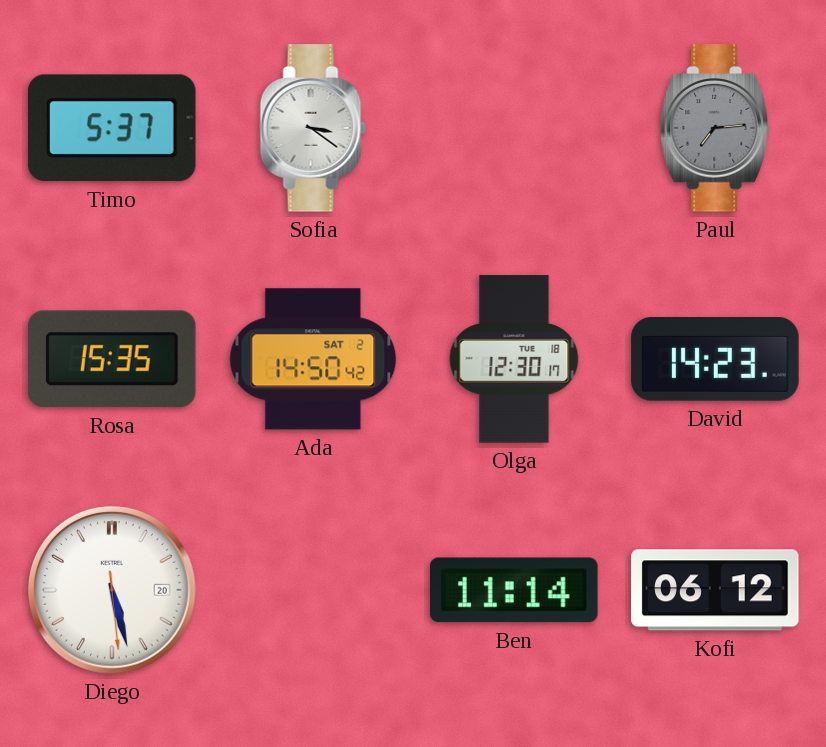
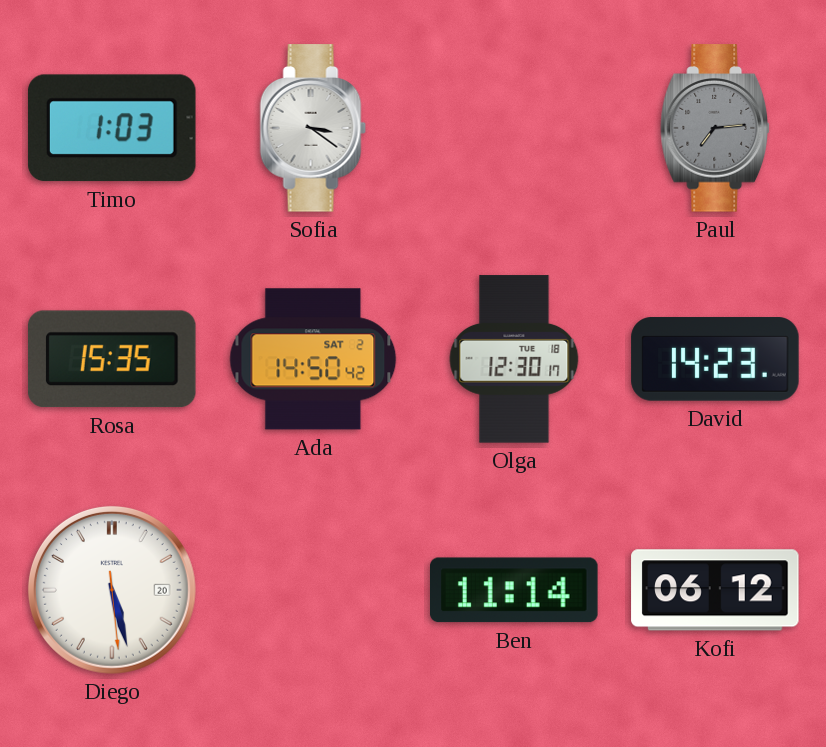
Timo: 5:37 -> 1:03 (112, 128)
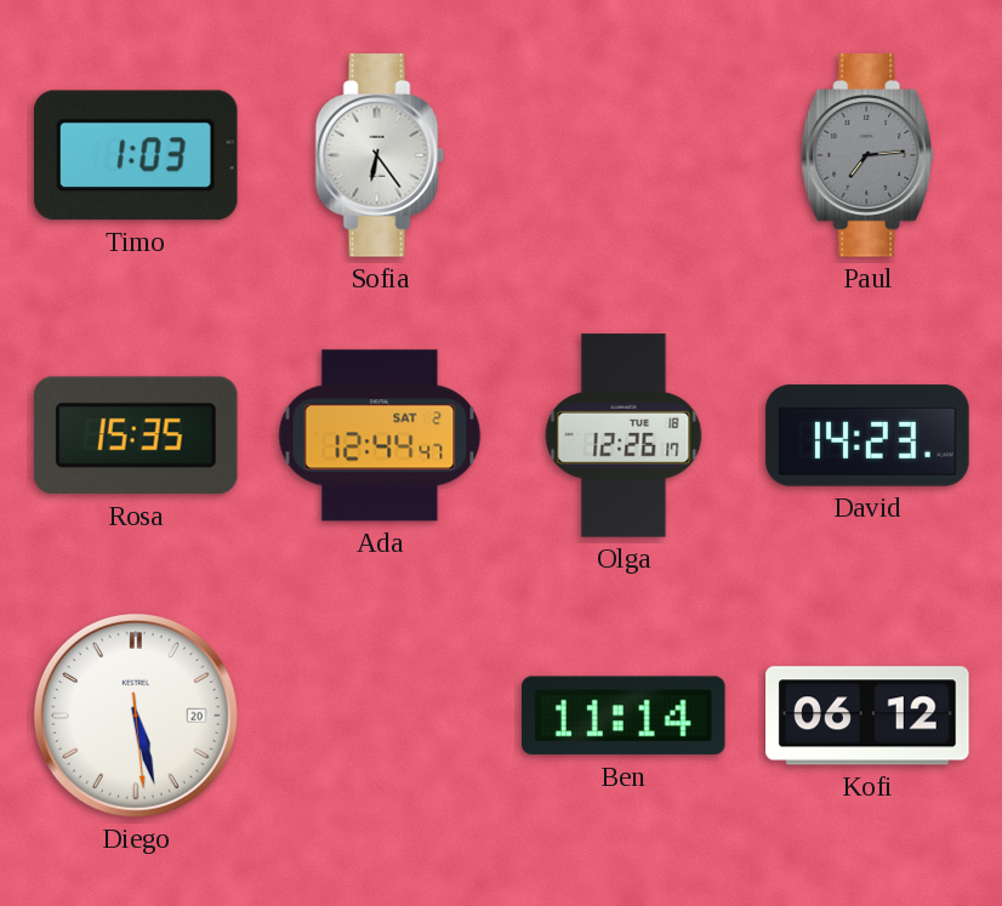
Sofia: 3:21 -> 6:24 (380, 155)
Ada: 14:50 -> 12:44 (380, 435)
Olga: 12:30 -> 12:26 (624, 435)
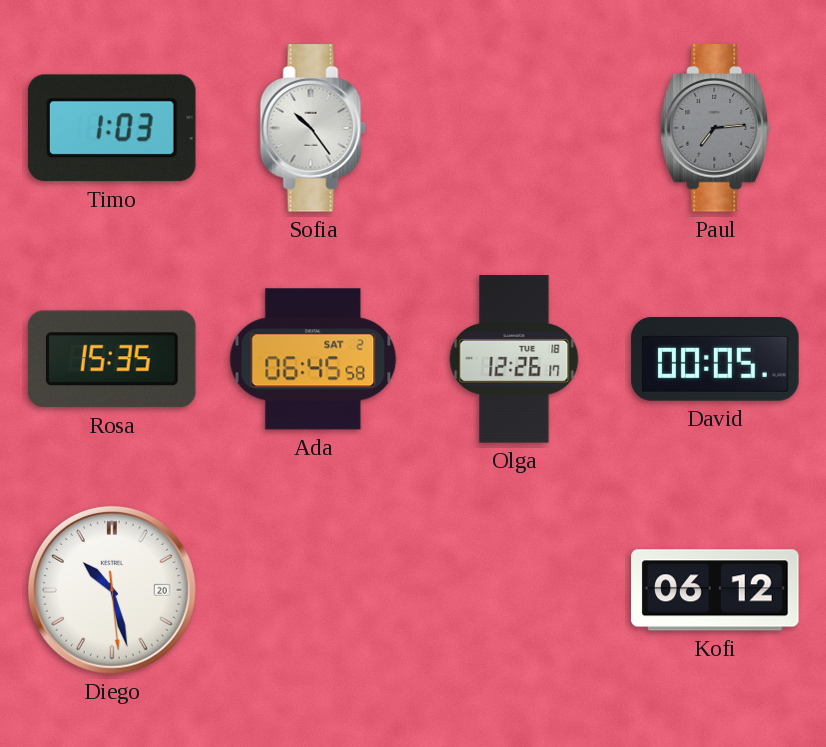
Sofia: 6:24 -> 10:24 (313, 128)
Ada: 12:44 -> 06:45 (313, 359)
David: 14:23 -> 00:05 (715, 359)
Diego: 5:27 -> 10:27 (112, 590)
Ben: 11:14 -> none (625, 716)
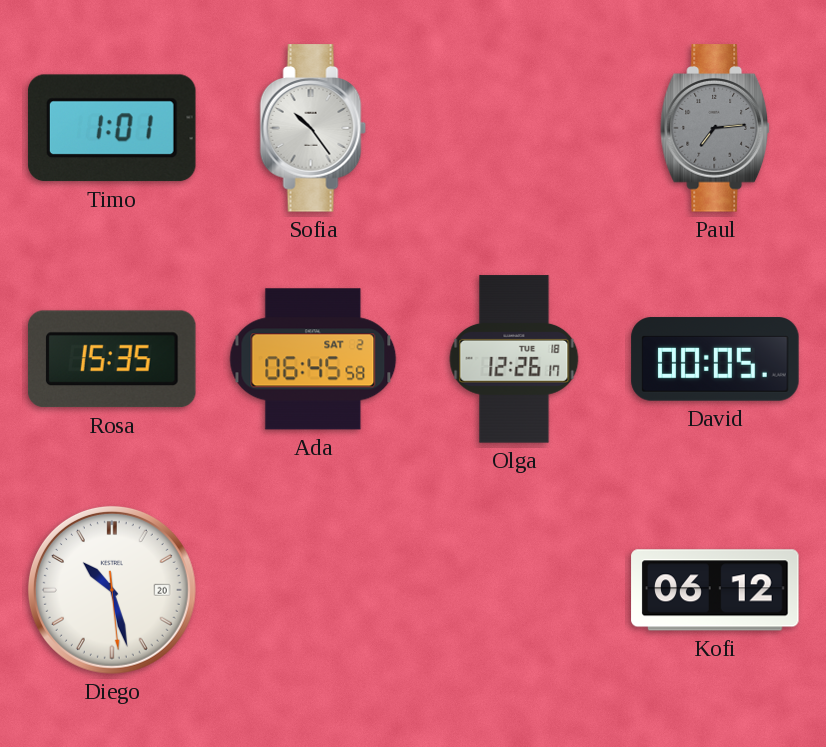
Timo: 1:03 -> 1:01 (112, 128)
